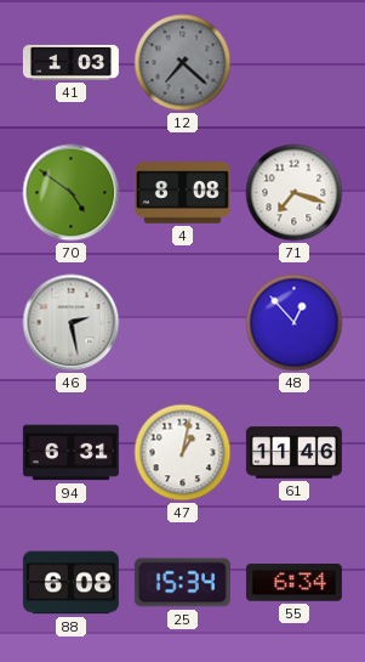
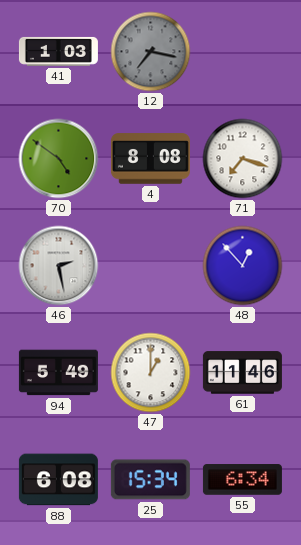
12: 7:22 -> 7:17 (151, 52)
94: 6:31 -> 5:49 (58, 373)
47: 1:02 -> 1:00 (151, 373)
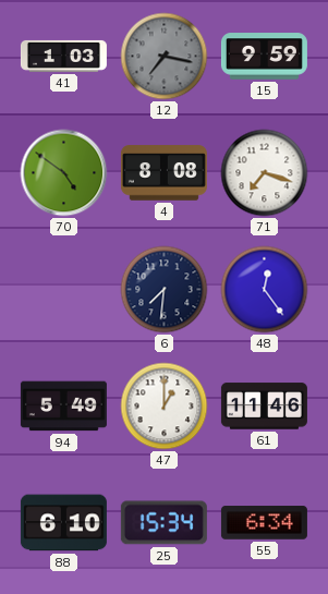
15: none -> 9:59 (264, 57)
46: 2:28 -> none (59, 266)
6: none -> 7:31 (165, 290)
48: 12:53 -> 12:24 (265, 290)
88: 6:08 -> 6:10 (63, 523)
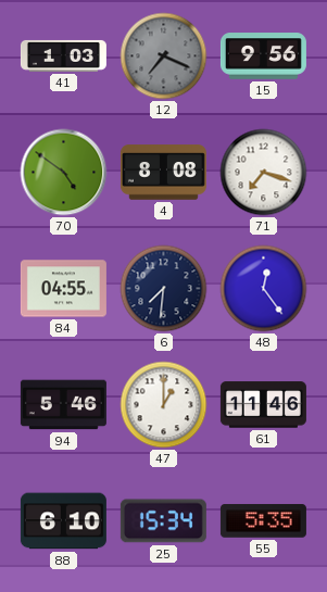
12: 7:17 -> 7:19 (164, 56)
15: 9:59 -> 9:56 (263, 56)
84: none -> 04:55 (63, 289)
94: 5:49 -> 5:46 (63, 405)
55: 6:34 -> 5:35 (263, 521)
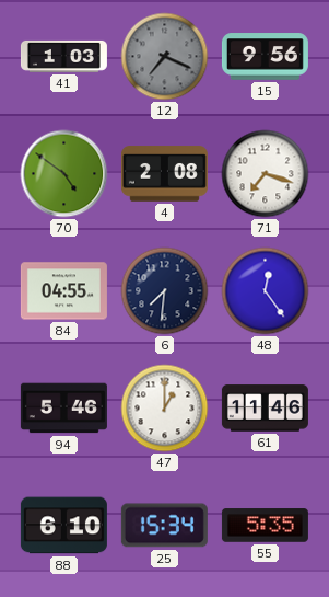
4: 8:08 -> 2:08 (164, 174)
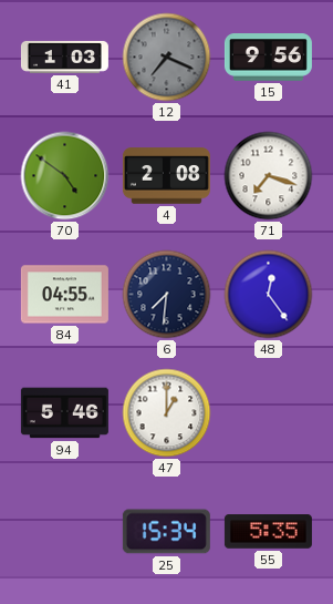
61: 11:46 -> none (265, 409)
88: 6:10 -> none (63, 526)
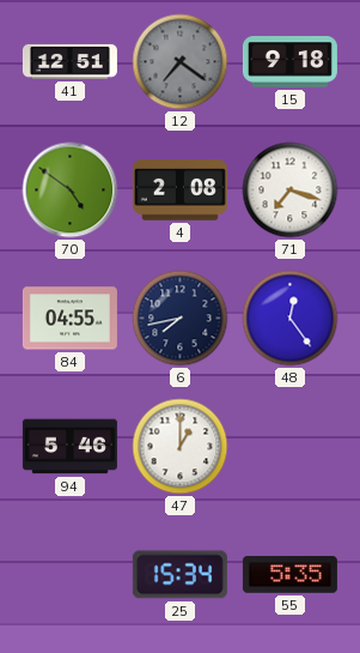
41: 1:03 -> 12:51 (69, 61)
12: 7:19 -> 7:21 (181, 62)
15: 9:56 -> 9:18 (289, 62)
6: 7:31 -> 7:43 (181, 319)
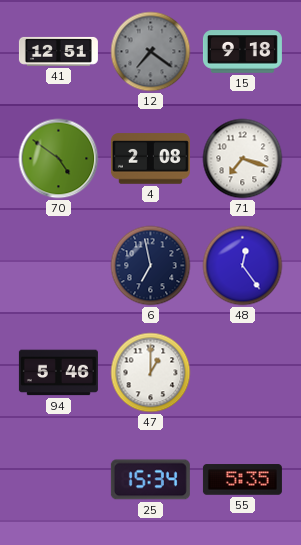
84: 04:55 -> none (69, 319)
6: 7:43 -> 6:58 (151, 266)
